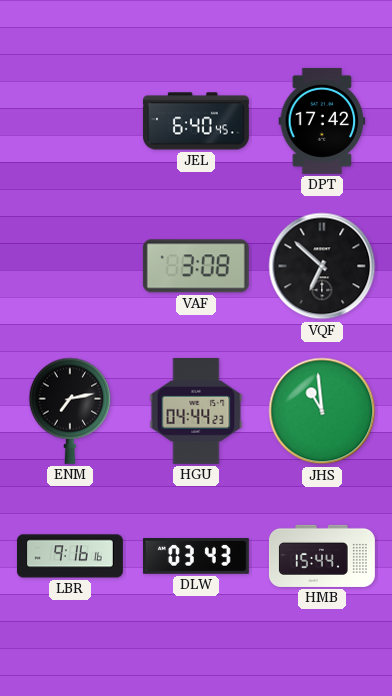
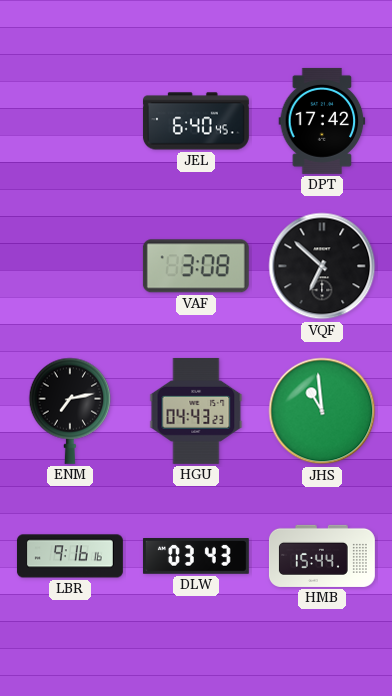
HGU: 04:44 -> 04:43 (196, 411)
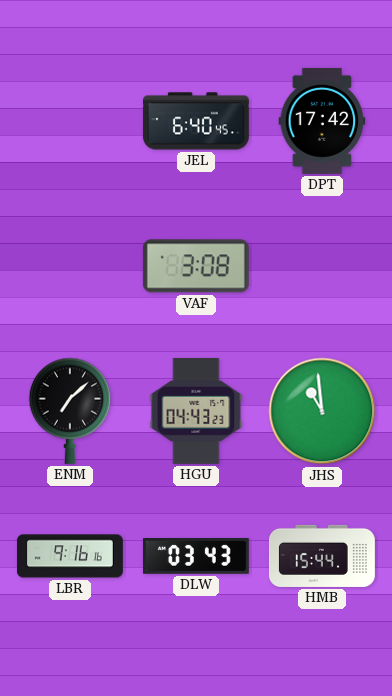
VQF: 6:52 -> none (322, 266)
ENM: 7:13 -> 7:08 (70, 411)
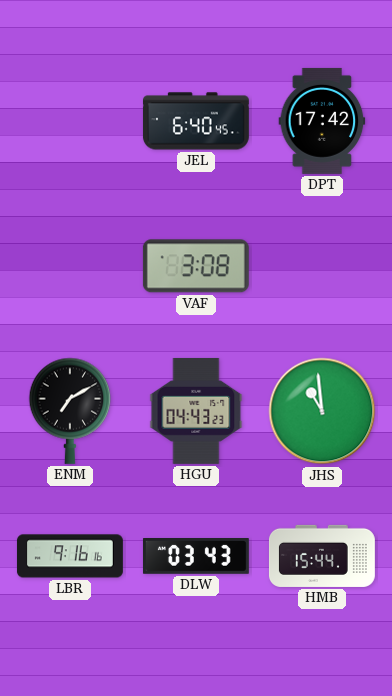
ENM: 7:08 -> 7:10 (70, 411)
